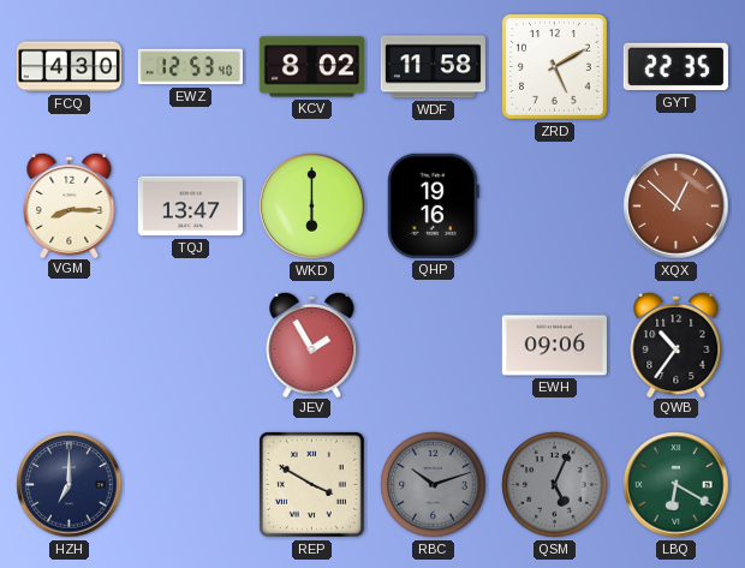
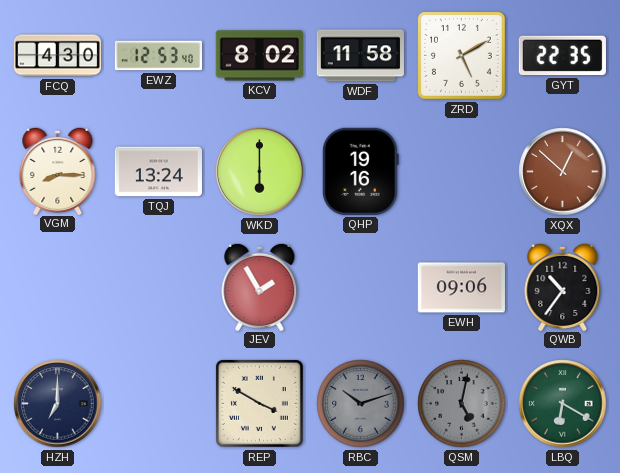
TQJ: 13:47 -> 13:24 (158, 172)
QSM: 5:04 -> 5:02 (462, 404)
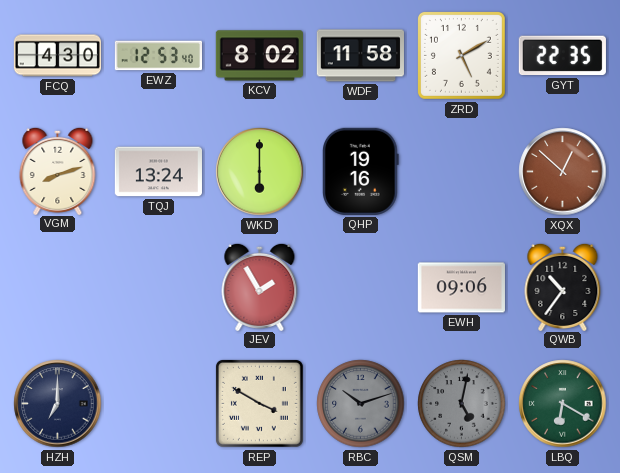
VGM: 8:15 -> 8:12 (58, 170)
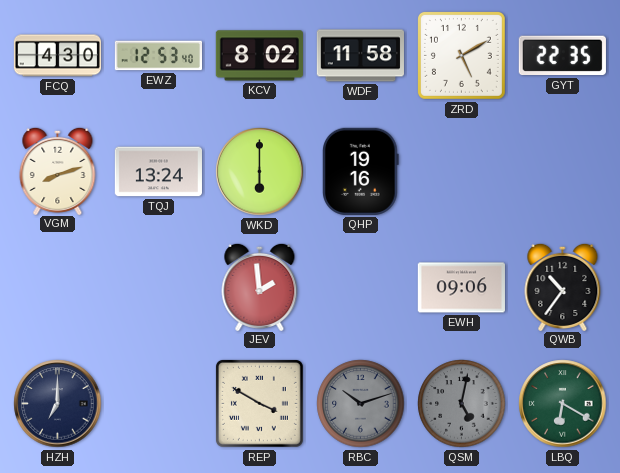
XQX: 12:52 -> none (563, 172)
JEV: 1:55 -> 1:59 (260, 286)
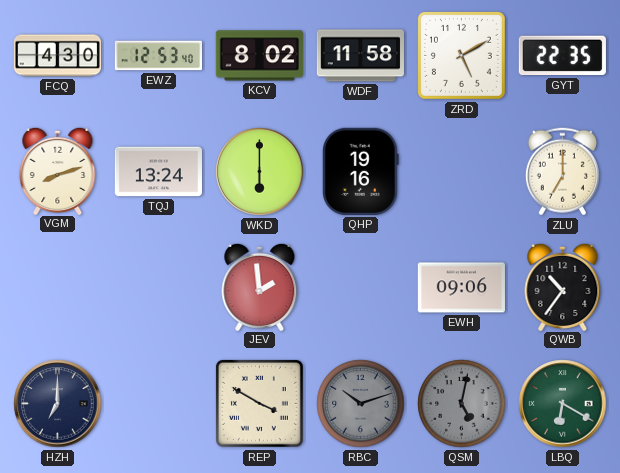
ZLU: none -> 7:00 (562, 172)
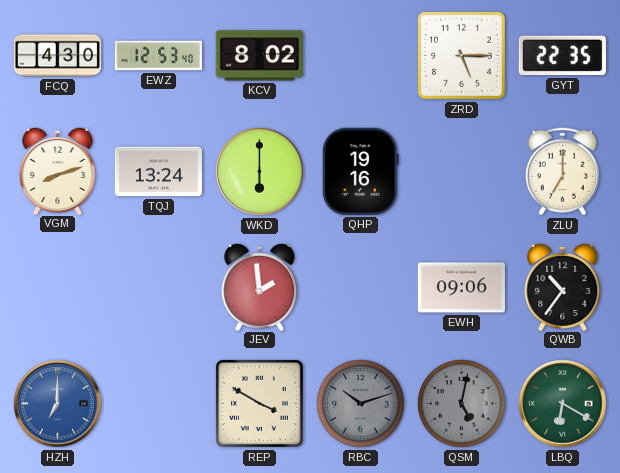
WDF: 11:58 -> none (360, 56)
ZRD: 5:10 -> 5:15 (461, 55)
HZH dial: navy -> blue (58, 404)
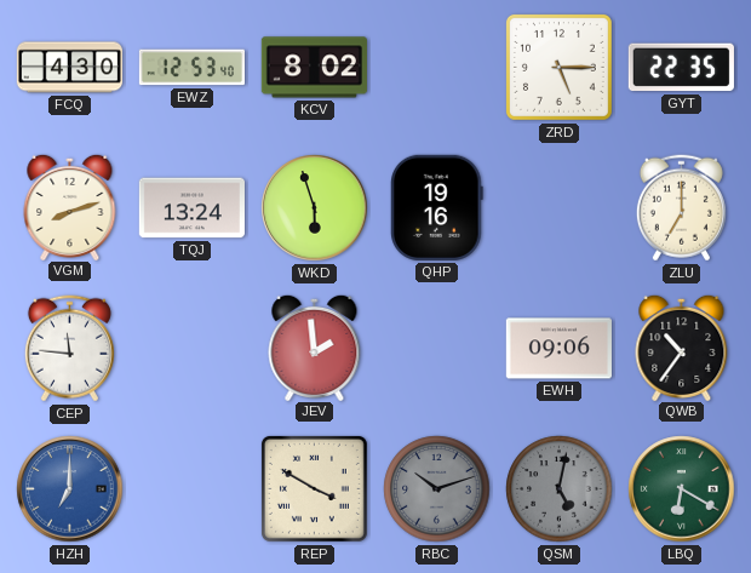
WKD: 6:00 -> 5:57 (315, 208)
CEP: none -> 11:46 (69, 349)
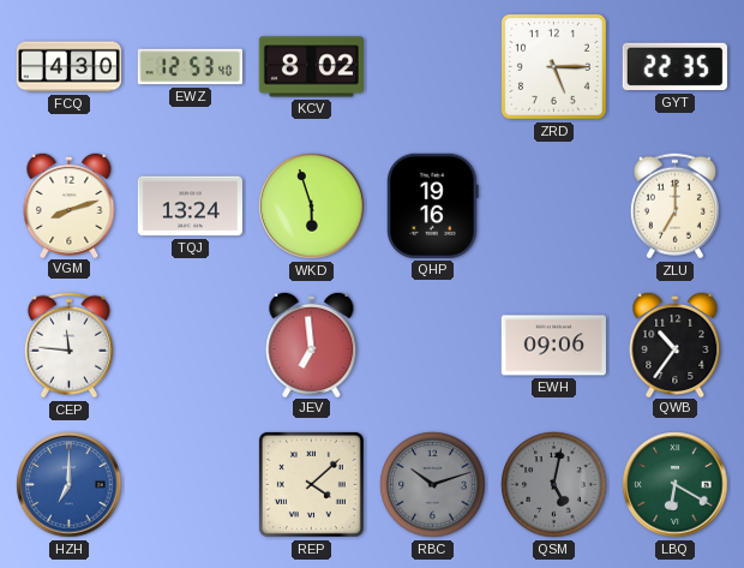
JEV: 1:59 -> 6:59 (312, 343)
REP: 3:50 -> 4:08 (311, 484)
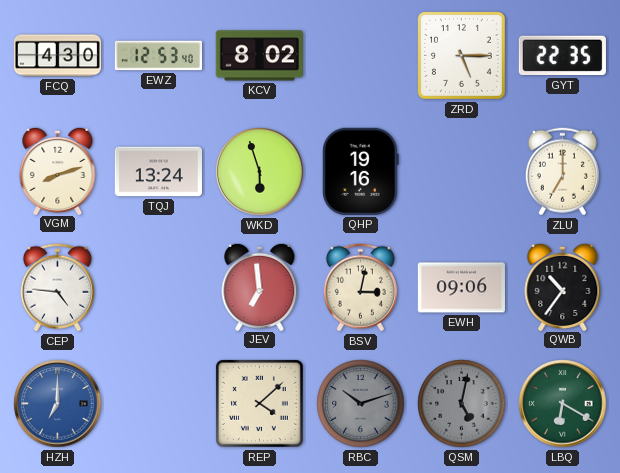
CEP: 11:46 -> 4:46 (57, 288)
BSV: none -> 3:02 (360, 288)
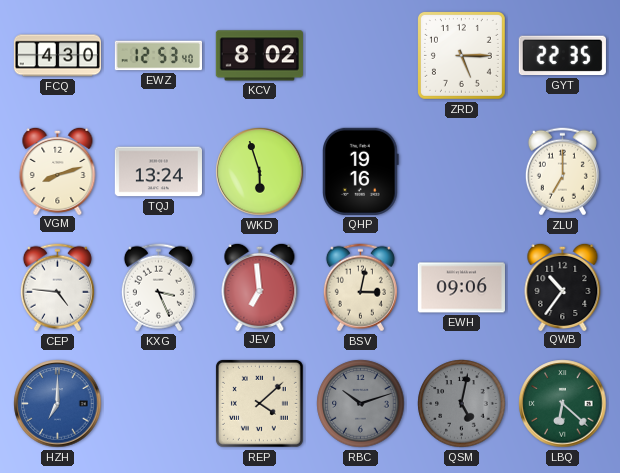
KXG: none -> 3:26 (158, 288)
LBQ: 6:20 -> 6:22 (563, 404)
